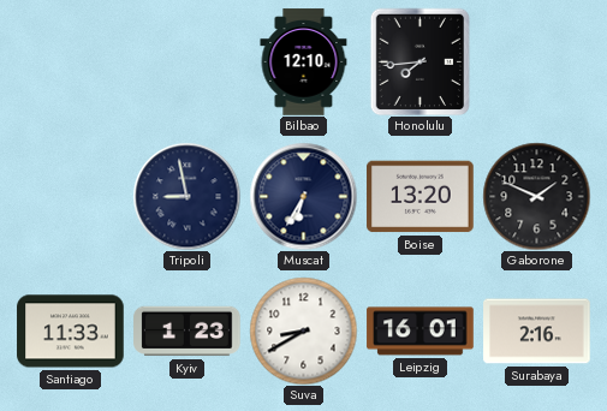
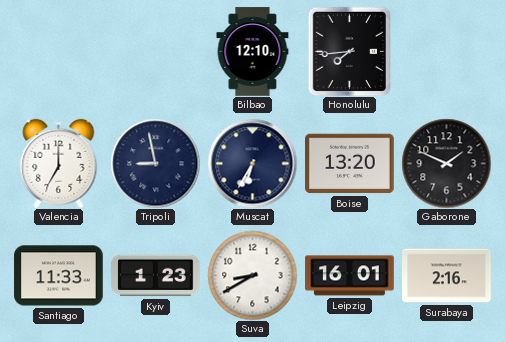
Valencia: none -> 7:00 (59, 163)
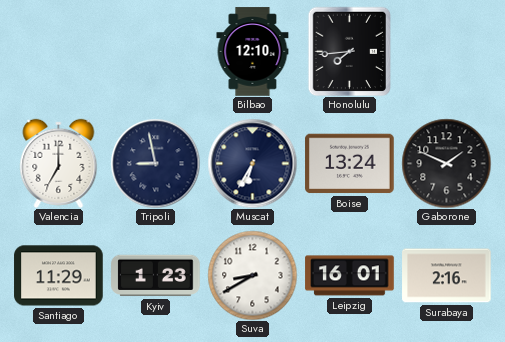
Boise: 13:20 -> 13:24 (350, 164)
Santiago: 11:33 -> 11:29 (59, 276)
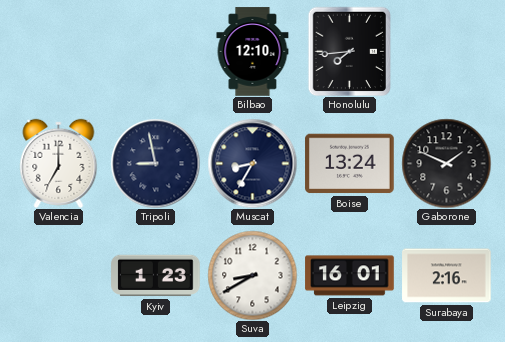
Muscat: 6:35 -> 8:35 (252, 163)
Santiago: 11:29 -> none (59, 276)
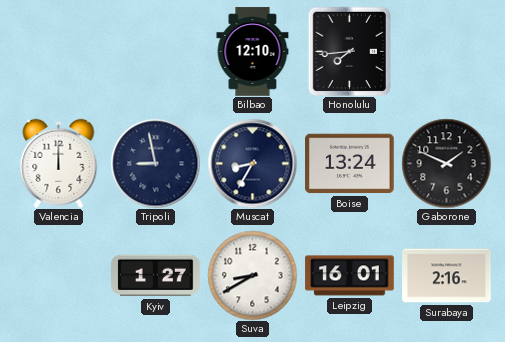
Valencia: 7:00 -> 12:00 (59, 163)
Kyiv: 1:23 -> 1:27 (156, 276)
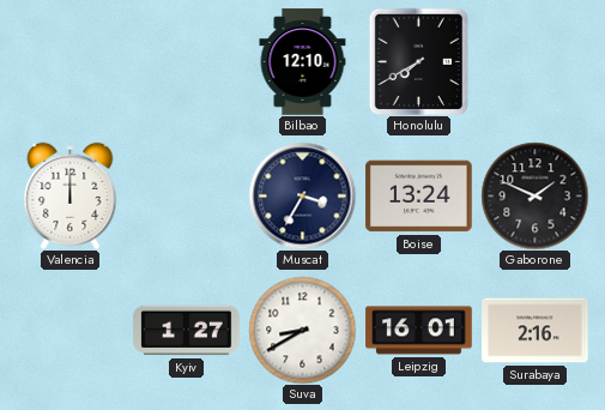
Honolulu: 7:44 -> 7:40 (419, 61)
Tripoli: 8:58 -> none (155, 163)
Muscat: 8:35 -> 3:35 (302, 195)
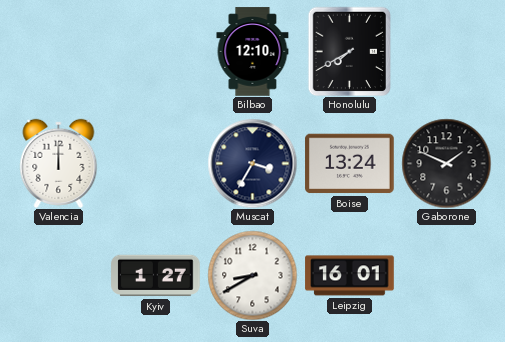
Surabaya: 2:16 -> none (536, 331)
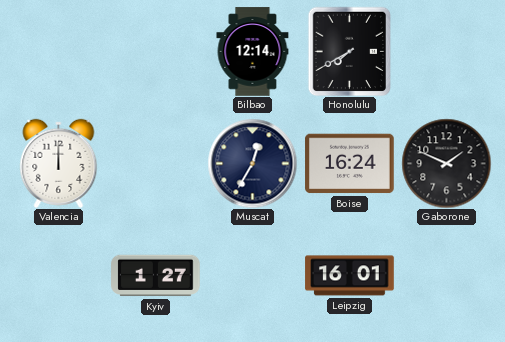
Bilbao: 12:10 -> 12:14 (253, 52)
Muscat: 3:35 -> 12:35 (252, 163)
Boise: 13:24 -> 16:24 (350, 164)
Suva: 8:40 -> none (252, 275)
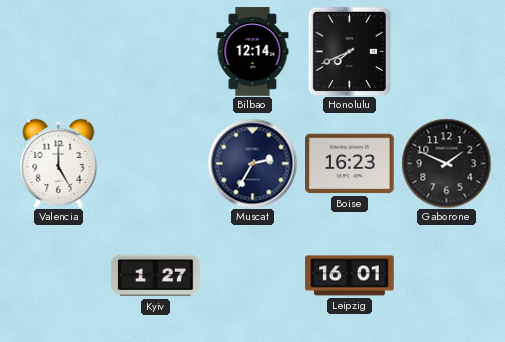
Honolulu: 7:40 -> 7:41 (350, 51)
Valencia: 12:00 -> 5:00 (59, 163)
Muscat: 12:35 -> 2:35 (252, 163)
Boise: 16:24 -> 16:23 (350, 164)
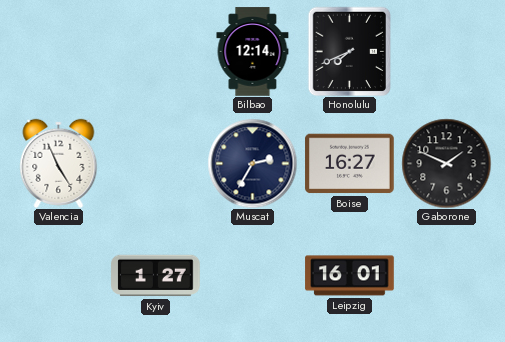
Valencia: 5:00 -> 4:56 (59, 163)
Boise: 16:23 -> 16:27 (350, 164)
